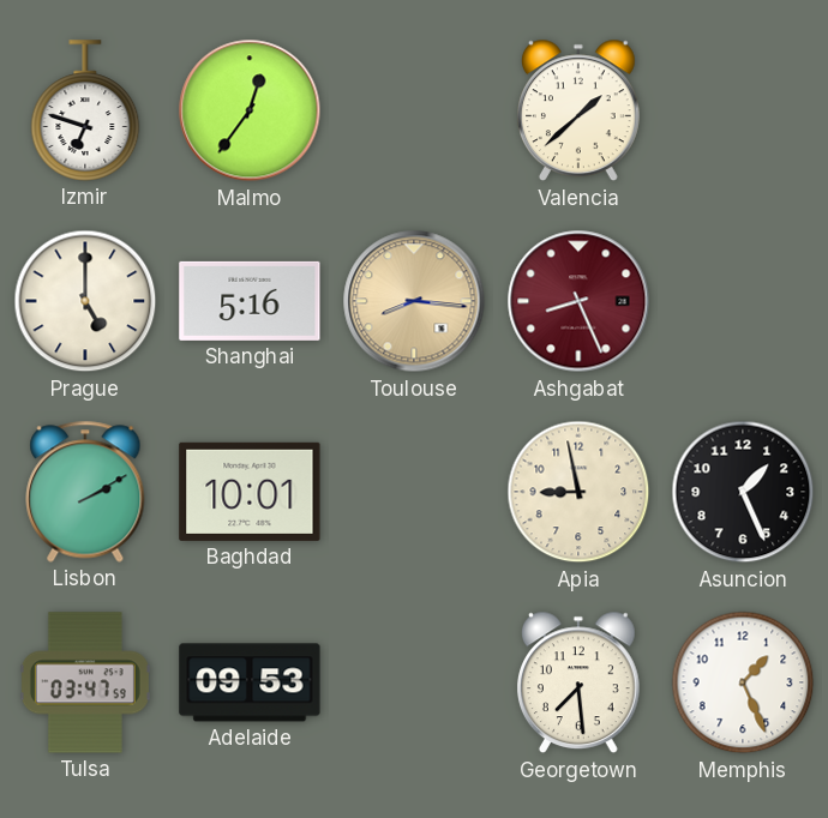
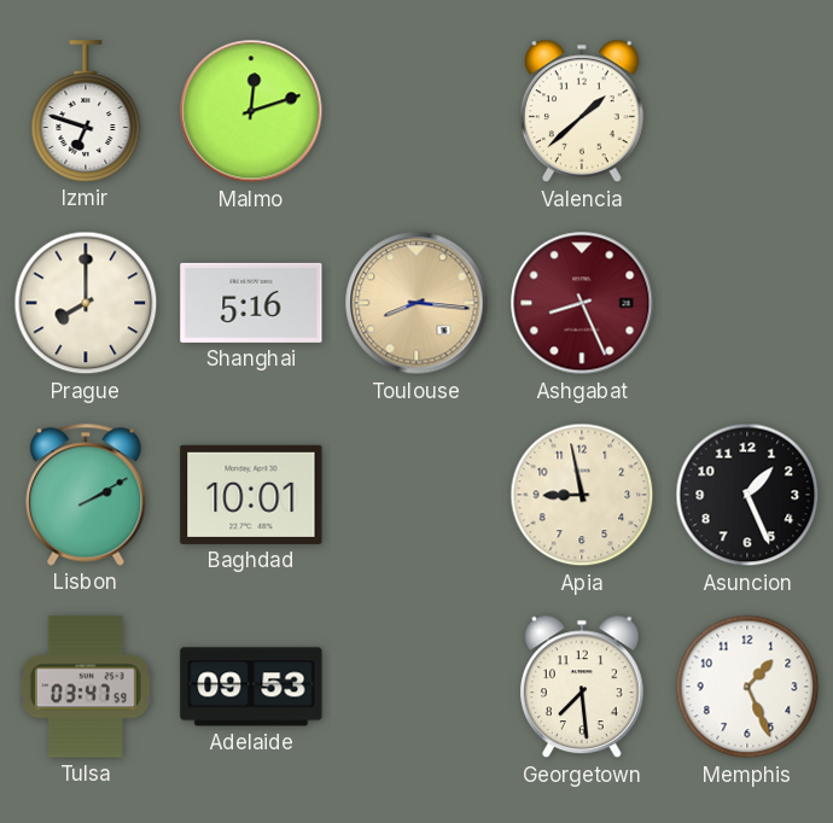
Malmo: 12:36 -> 12:12 (251, 111)
Prague: 5:00 -> 8:00 (86, 303)
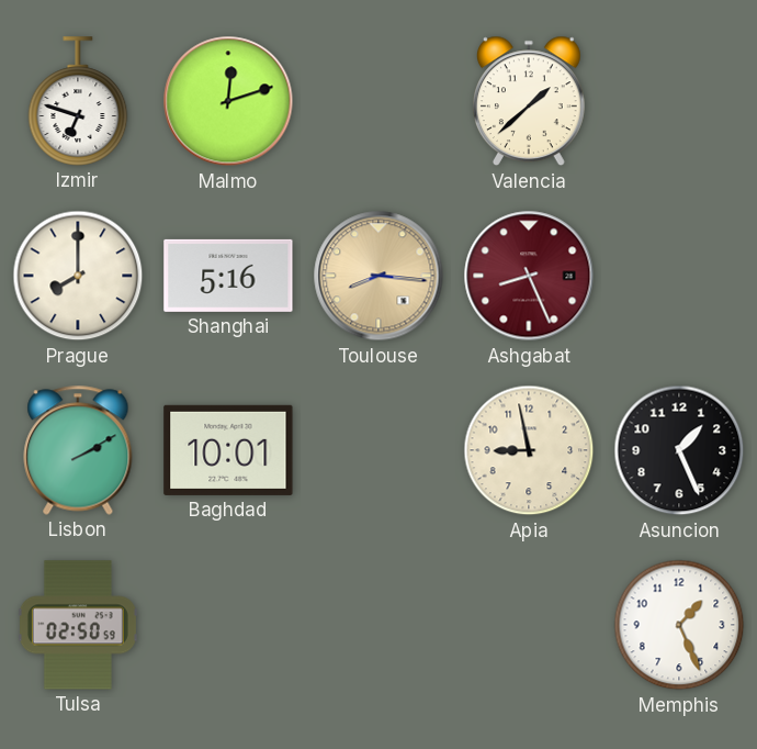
Tulsa: 03:47 -> 02:50 (78, 625)
Adelaide: 09:53 -> none (251, 687)
Georgetown: 7:29 -> none (582, 687)
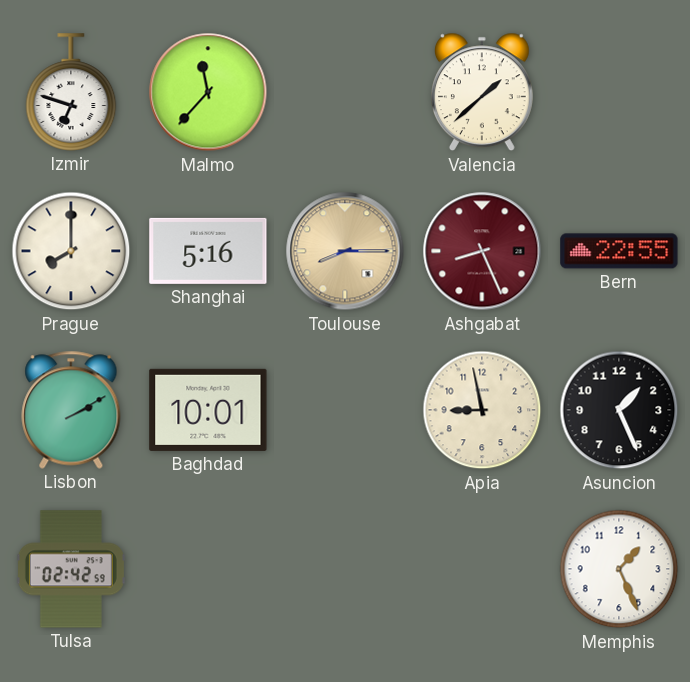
Malmo: 12:12 -> 11:37 (208, 92)
Toulouse: 8:16 -> 8:15 (345, 251)
Bern: none -> 22:55 (619, 251)
Tulsa: 02:50 -> 02:42 (71, 569)
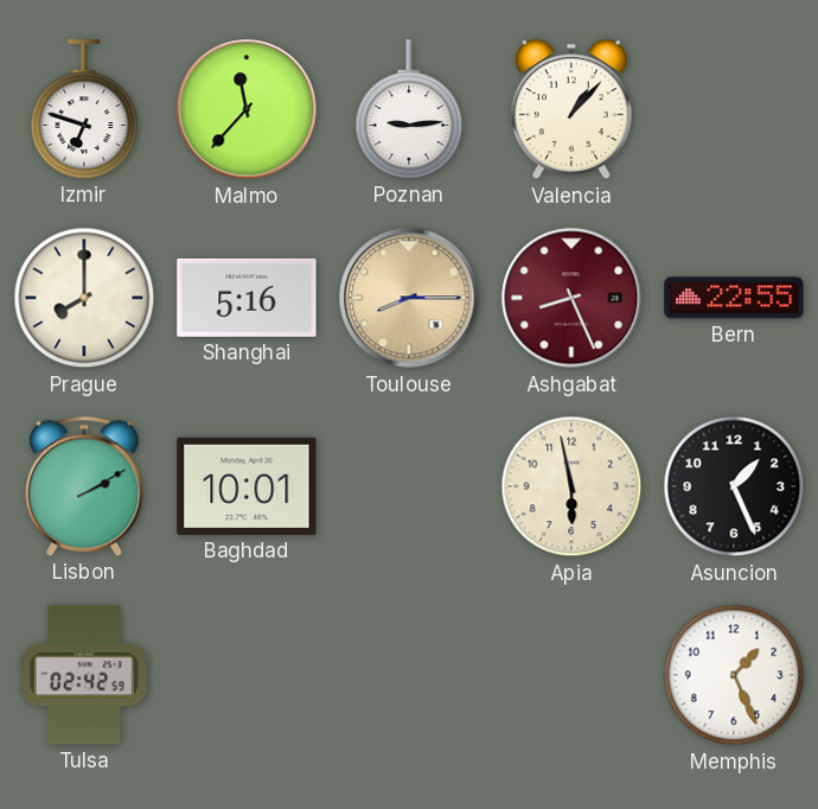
Poznan: none -> 9:14 (409, 109)
Valencia: 1:38 -> 1:07 (571, 109)
Apia: 8:58 -> 5:58 (571, 486)
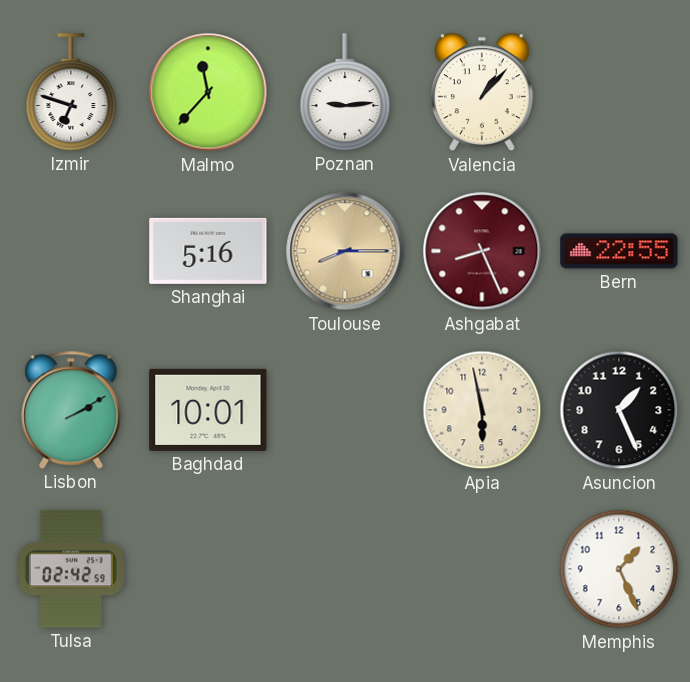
Prague: 8:00 -> none (84, 298)
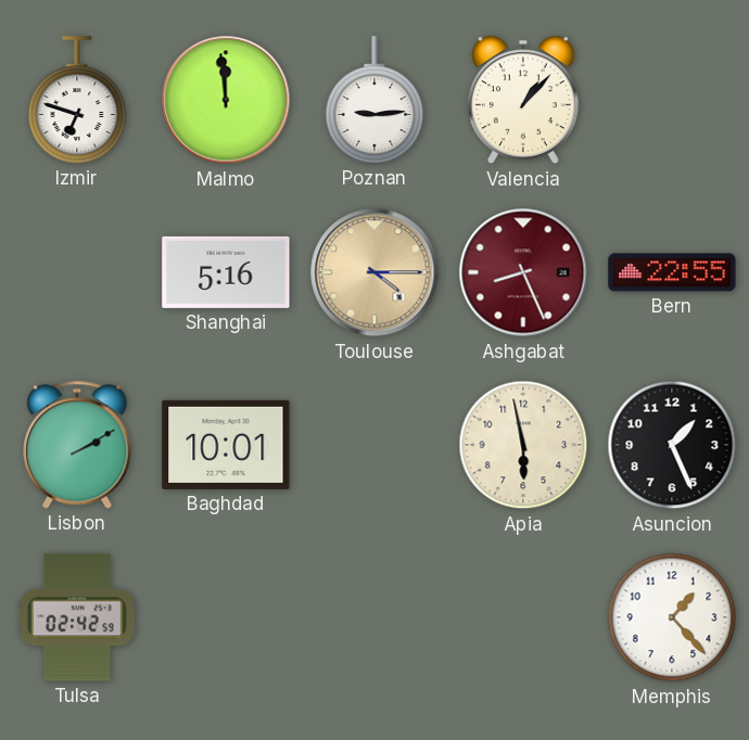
Malmo: 11:37 -> 11:59 (226, 100)
Toulouse: 8:15 -> 4:15 (374, 272)
Memphis: 1:26 -> 1:23 (672, 617)
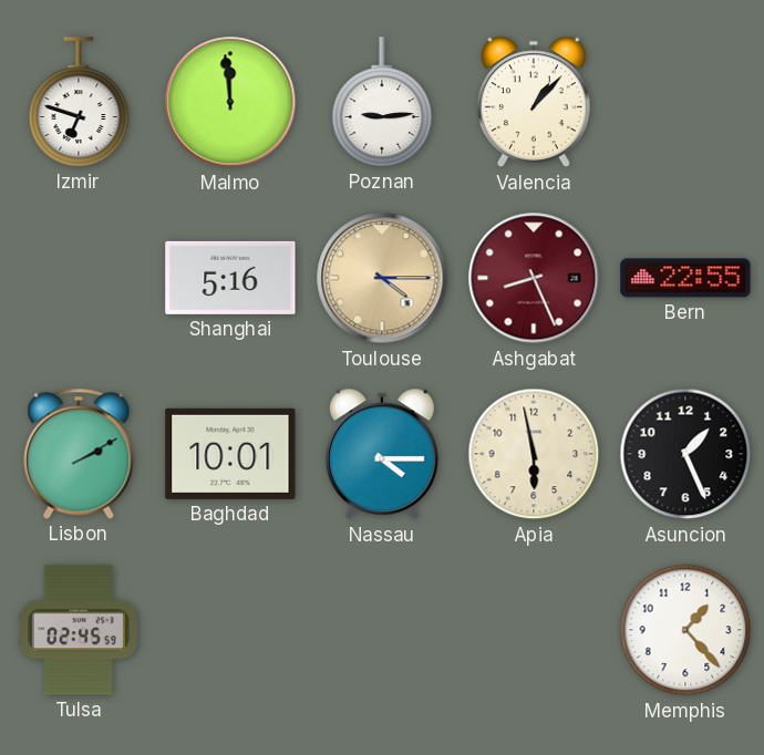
Nassau: none -> 4:15 (382, 454)
Tulsa: 02:42 -> 02:45 (79, 630)
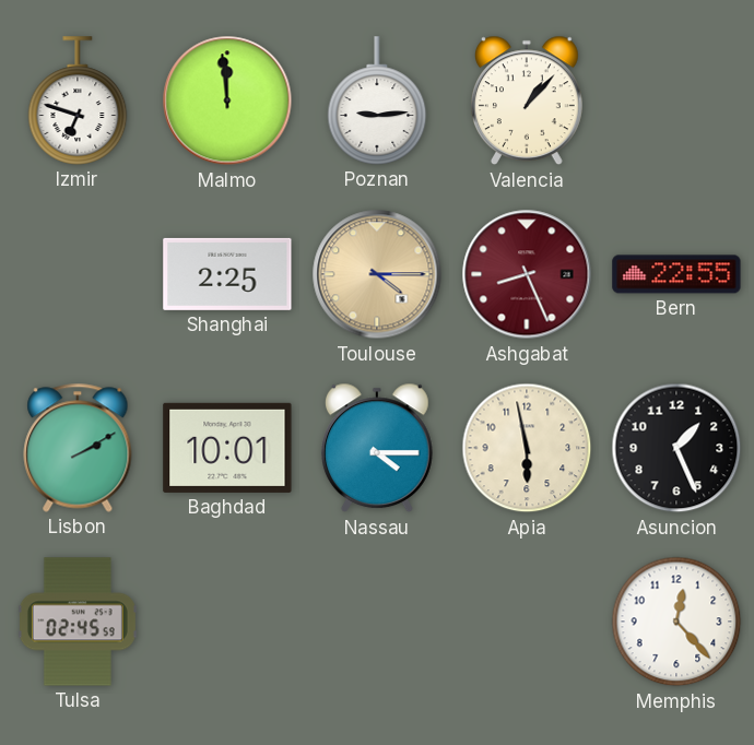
Shanghai: 5:16 -> 2:25 (227, 274)
Memphis: 1:23 -> 12:23 (676, 622)
